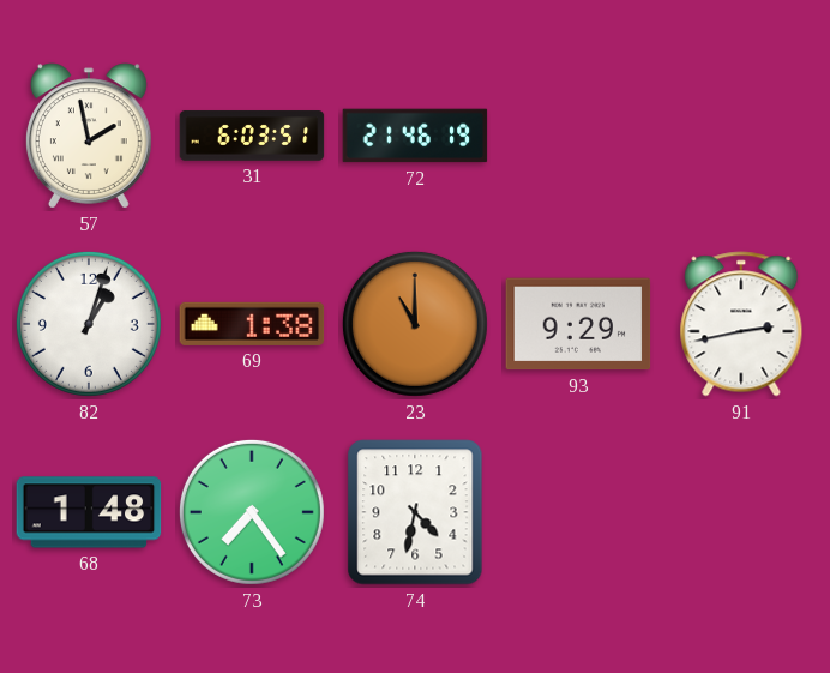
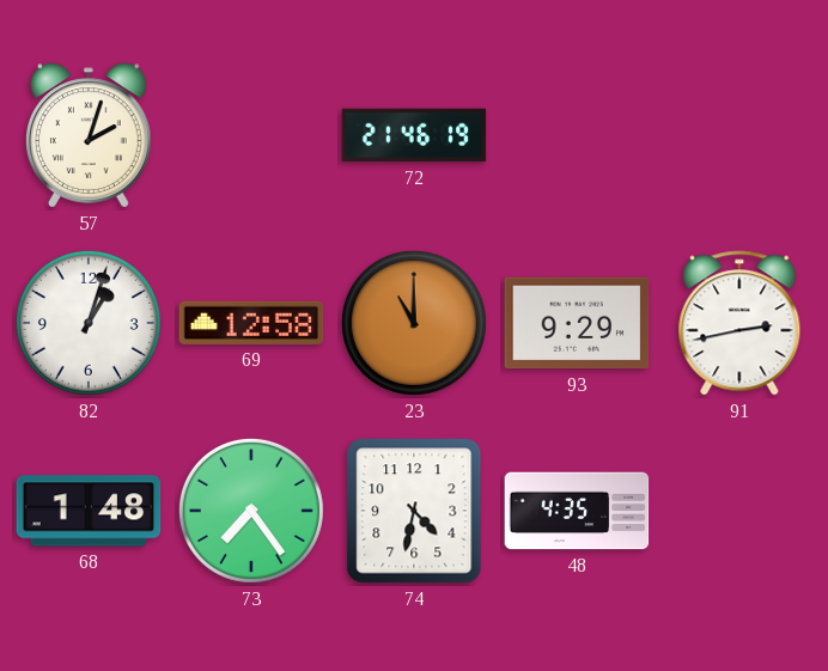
57: 1:58 -> 2:03 (89, 135)
31: 6:03 -> none (252, 136)
69: 1:38 -> 12:58 (251, 323)
48: none -> 4:35 (577, 511)
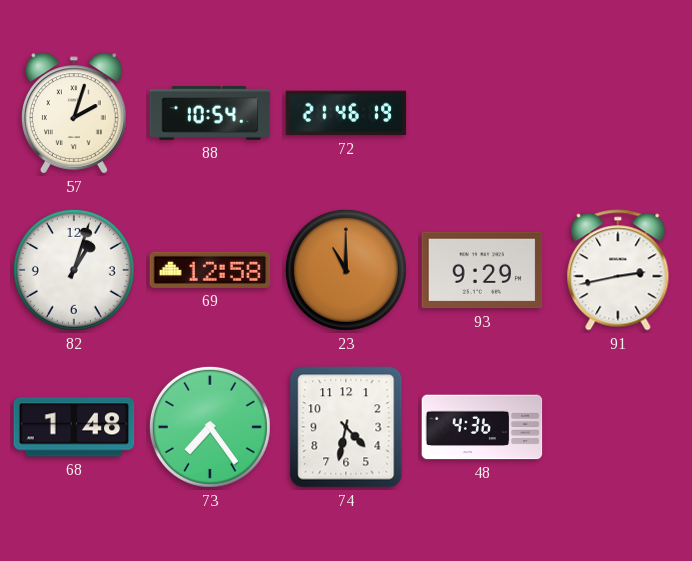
88: none -> 10:54 (210, 113)
48: 4:35 -> 4:36 (482, 427)
